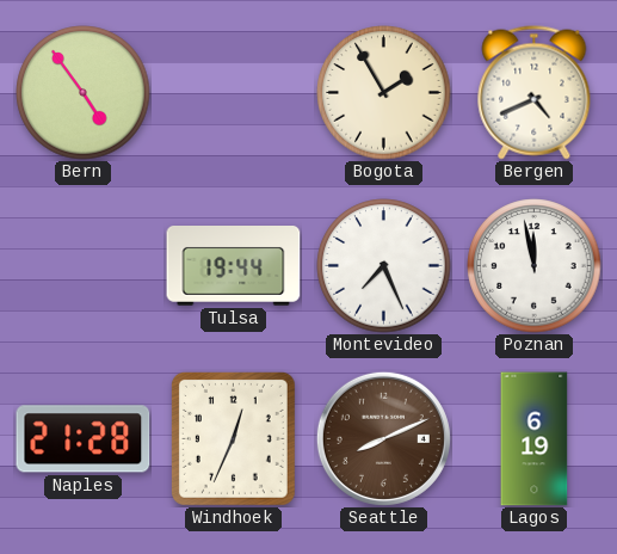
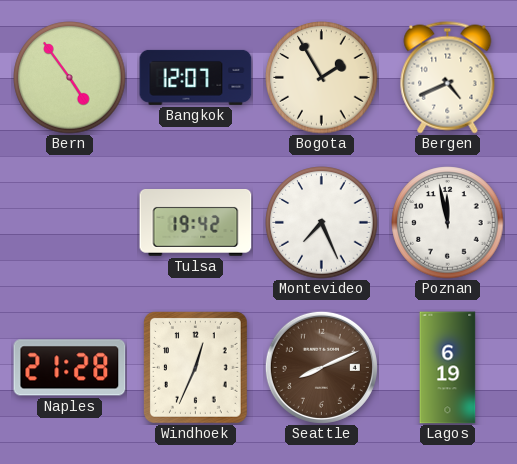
Bangkok: none -> 12:07 (196, 77)
Tulsa: 19:44 -> 19:42 (196, 223)
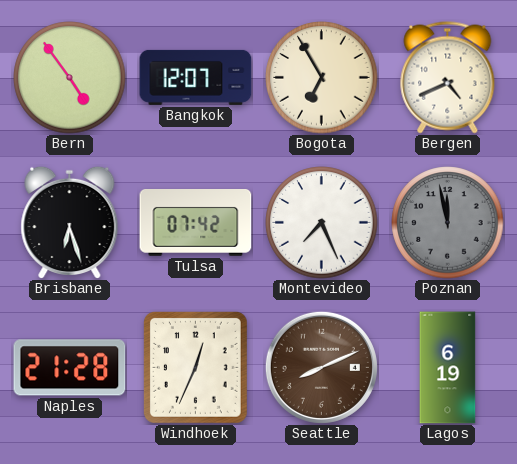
Bogota: 1:55 -> 6:55 (322, 78)
Brisbane: none -> 6:27 (70, 222)
Tulsa: 19:42 -> 07:42 (196, 223)
Poznan dial: white -> grey (448, 223)
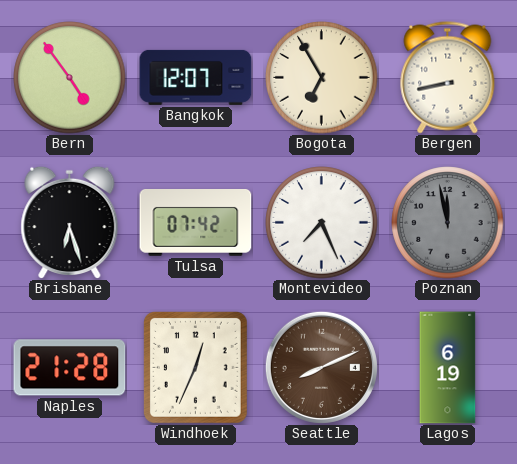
Bergen: 4:41 -> 8:43 (448, 78)
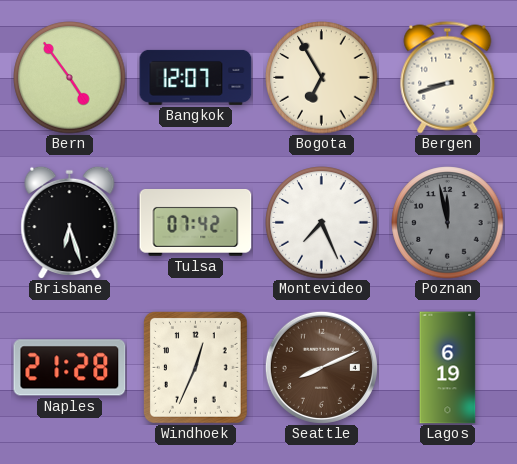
Bergen: 8:43 -> 8:42 (448, 78)
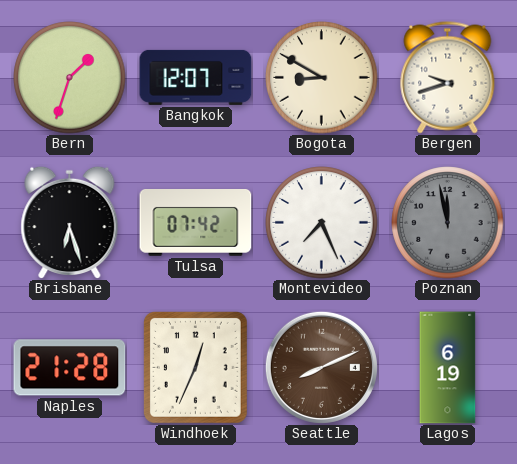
Bern: 4:54 -> 1:33 (70, 78)
Bogota: 6:55 -> 8:50 (322, 78)
Bergen: 8:42 -> 9:42 (448, 78)
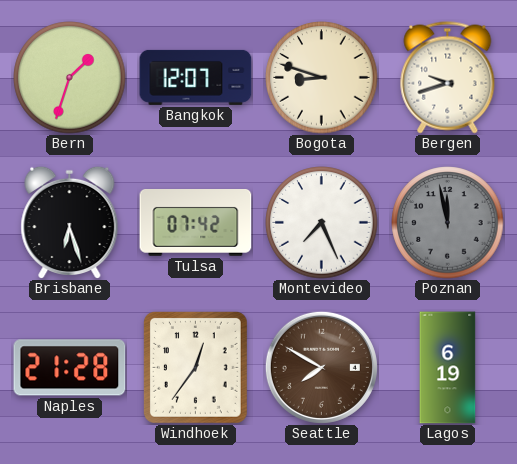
Bogota: 8:50 -> 8:48 (322, 78)
Windhoek: 12:34 -> 12:36 (195, 367)
Seattle: 8:11 -> 7:50 (321, 367)
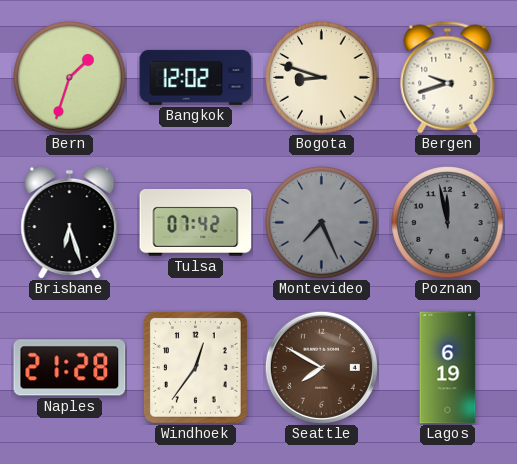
Bangkok: 12:07 -> 12:02 (196, 77)
Montevideo dial: white -> grey (322, 223)
